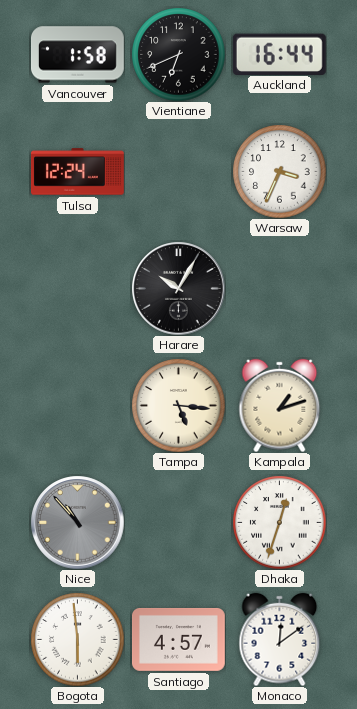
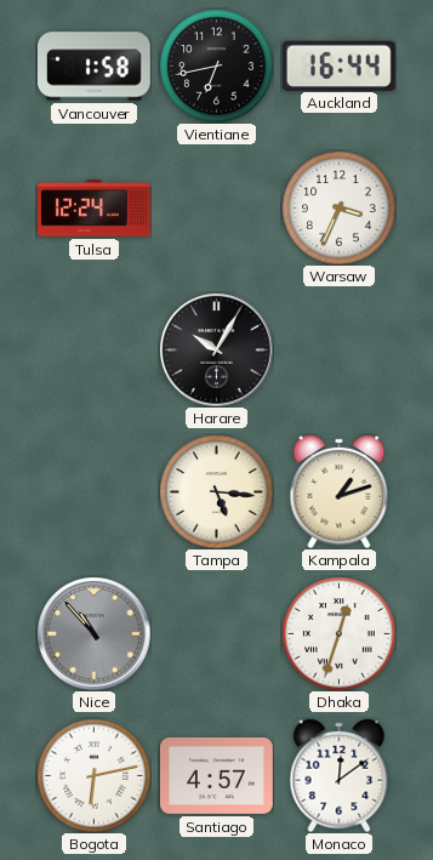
Vientiane: 6:41 -> 6:43 (216, 66)
Bogota: 5:59 -> 6:13 (93, 775)
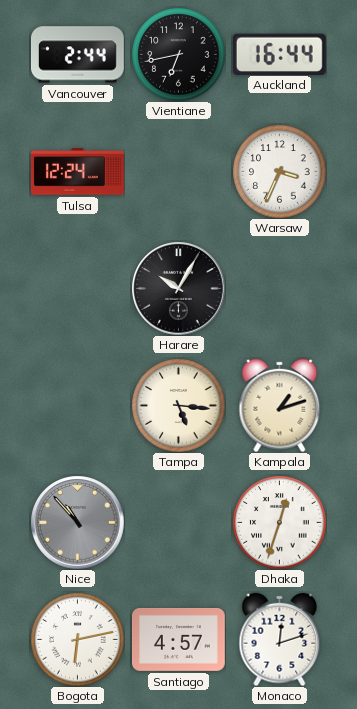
Vancouver: 1:58 -> 2:44 (77, 55)
Monaco: 12:09 -> 12:12 (280, 639)
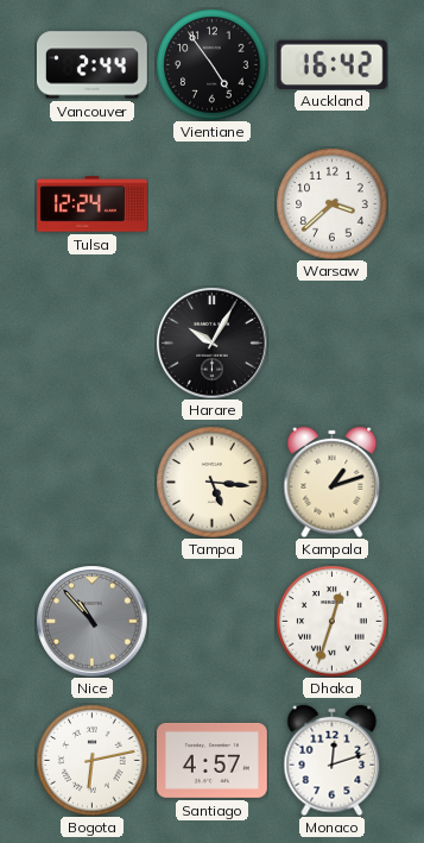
Vientiane: 6:43 -> 4:54 (211, 64)
Auckland: 16:44 -> 16:42 (331, 64)
Warsaw: 3:34 -> 3:38 (331, 203)
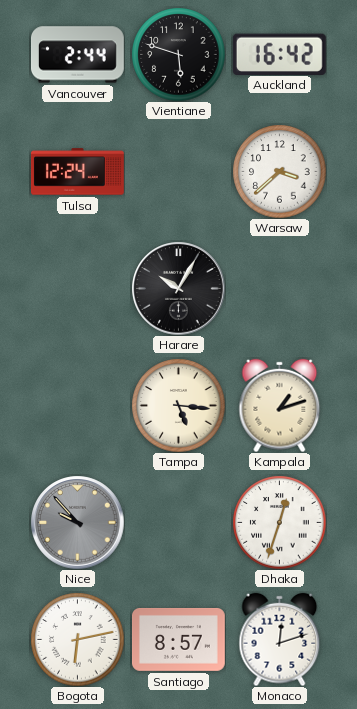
Vientiane: 4:54 -> 5:48 (178, 54)
Nice: 10:53 -> 9:53 (77, 522)
Santiago: 4:57 -> 8:57 (178, 639)
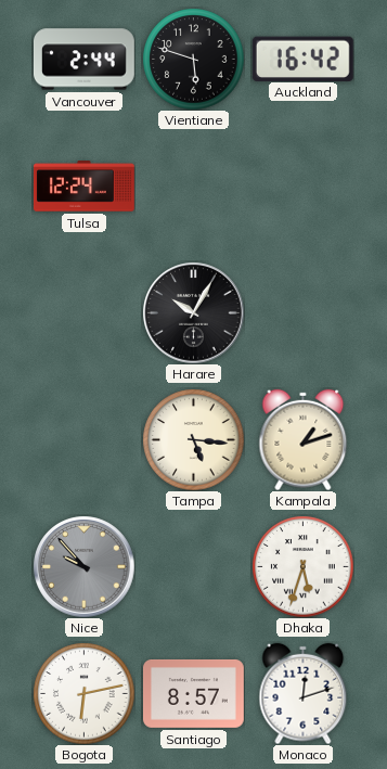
Warsaw: 3:38 -> none (279, 171)
Dhaka: 12:33 -> 5:33 (302, 566)
